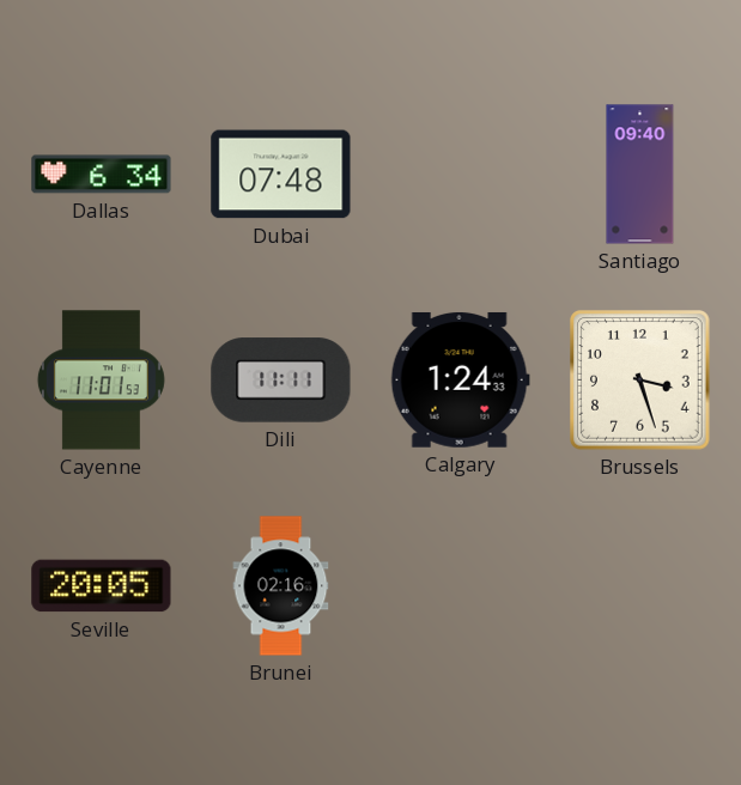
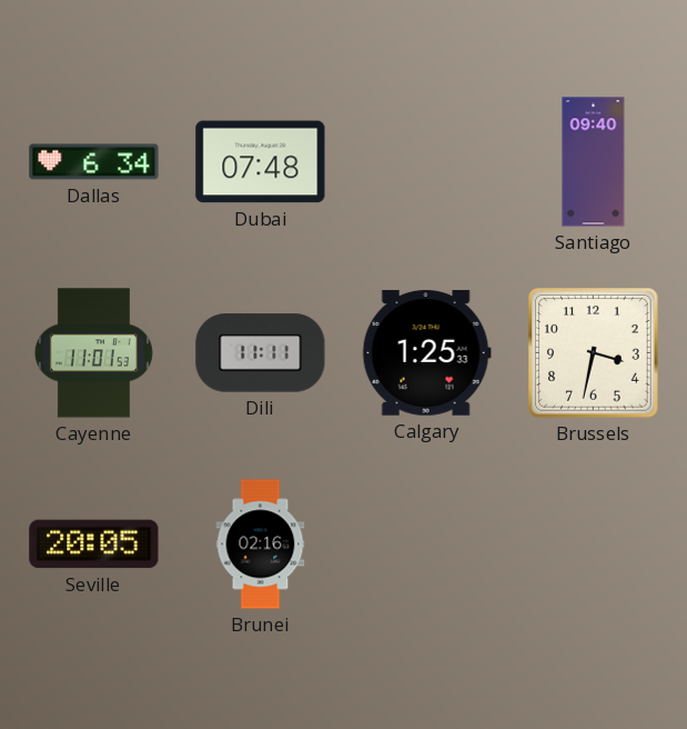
Calgary: 1:24 -> 1:25 (426, 352)
Brussels: 3:27 -> 3:32 (594, 353)
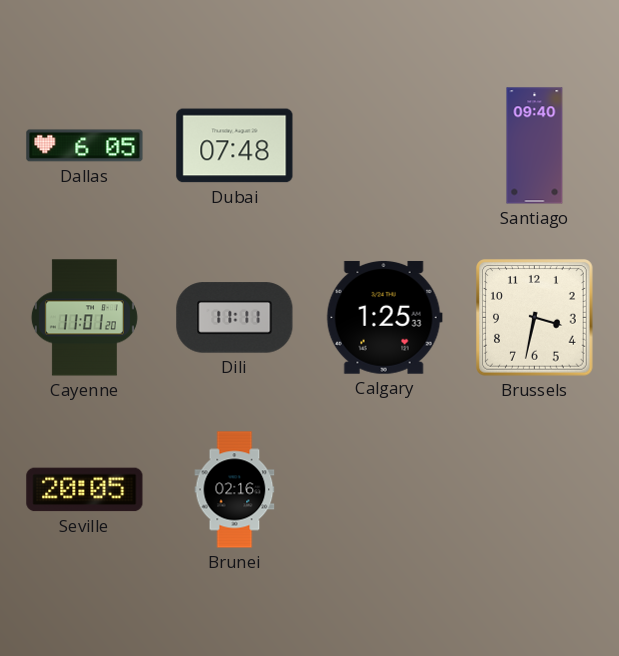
Dallas: 6:34 -> 6:05 (85, 146)
Cayenne: 11:01:53 -> 11:01:20 (84, 318)
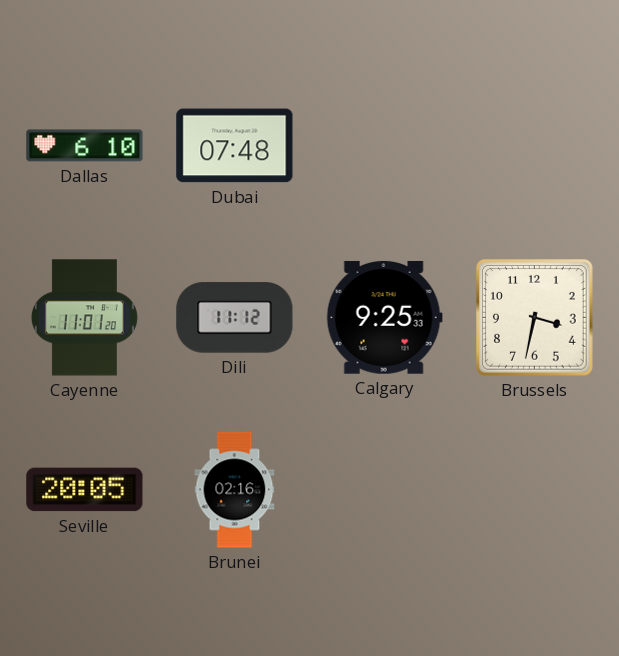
Dallas: 6:05 -> 6:10 (85, 146)
Santiago: 09:40 -> none (535, 146)
Dili: 11:11 -> 11:12 (235, 318)
Calgary: 1:25 -> 9:25 (384, 317)
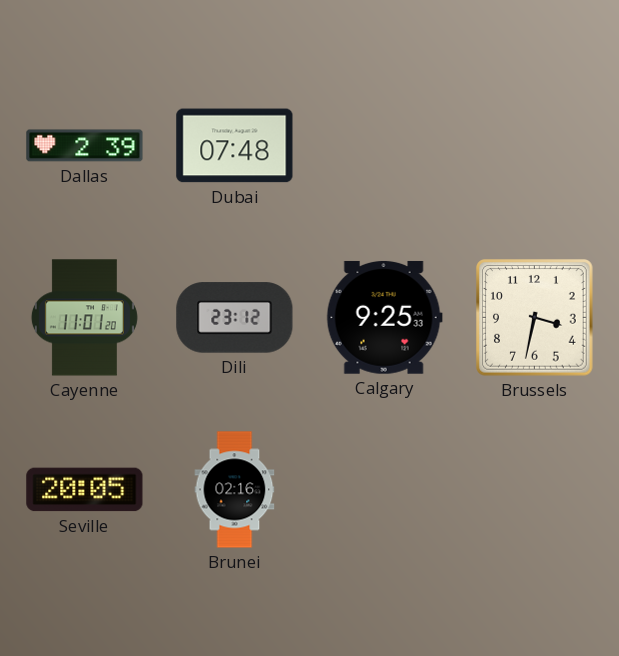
Dallas: 6:10 -> 2:39 (85, 146)
Dili: 11:12 -> 23:12 (235, 318)
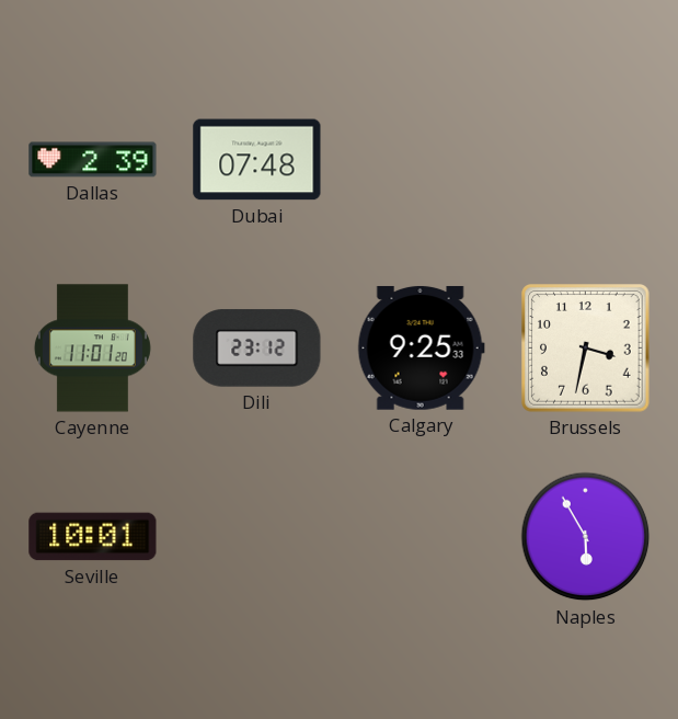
Seville: 20:05 -> 10:01 (93, 537)
Brunei: 02:16 -> none (235, 490)
Naples: none -> 5:55 (586, 537)
